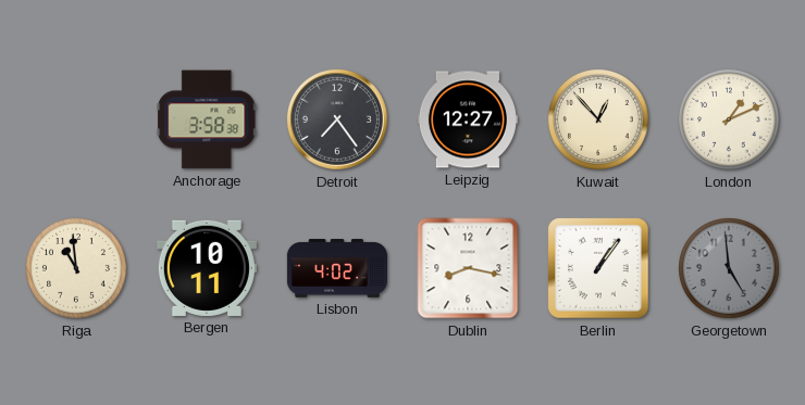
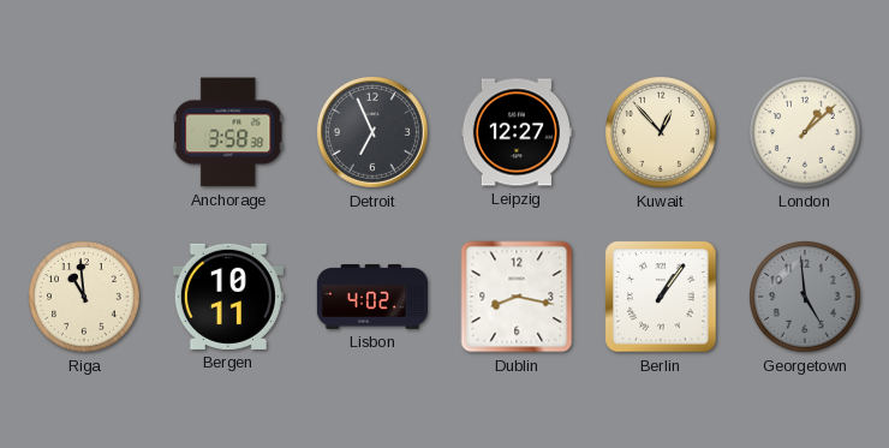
Detroit: 7:24 -> 6:56 (372, 132)
London: 1:11 -> 1:08 (806, 133)
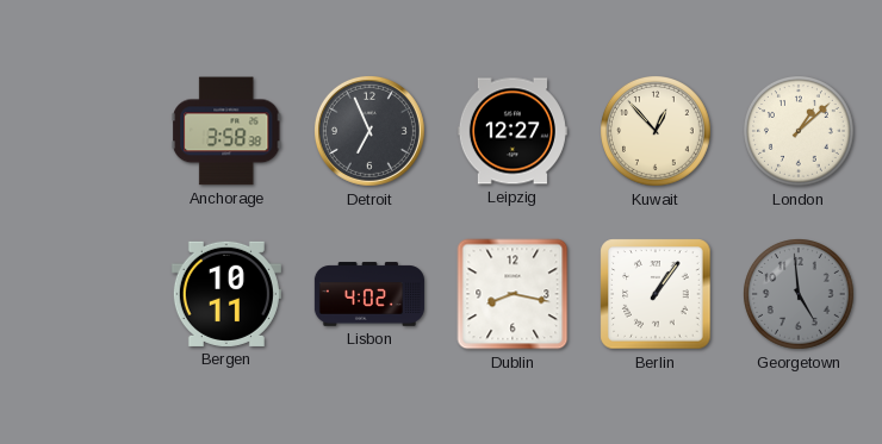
Riga: 10:59 -> none (85, 298)
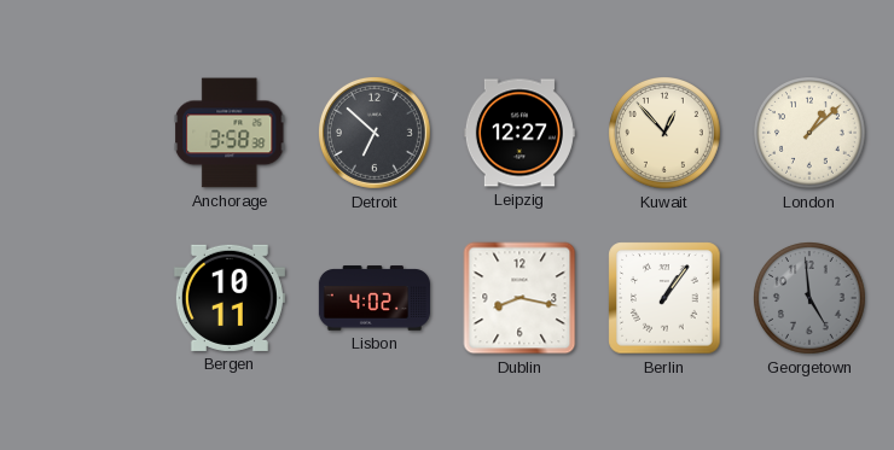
Detroit: 6:56 -> 6:52 (375, 133)
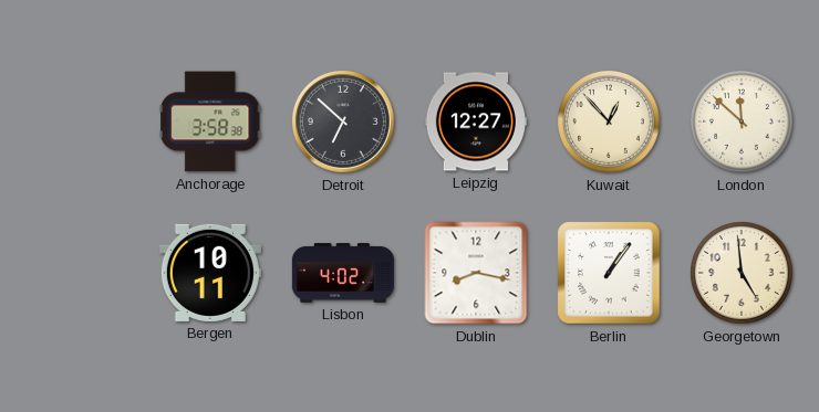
London: 1:08 -> 11:52 (743, 123)
Georgetown dial: grey -> cream (743, 274)
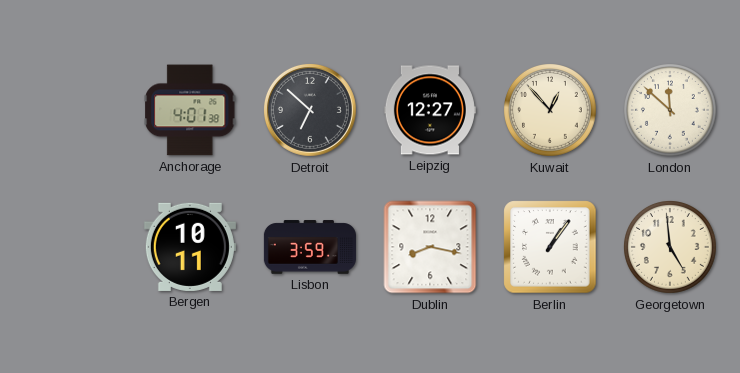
Anchorage: 3:58 -> 4:01 (190, 110)
Lisbon: 4:02 -> 3:59 (310, 247)
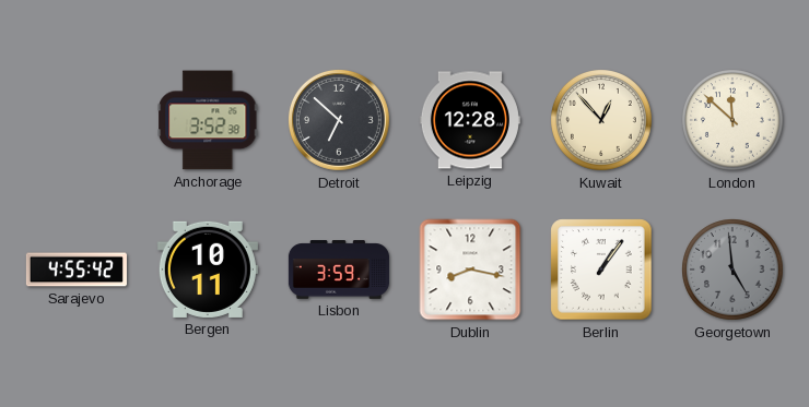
Anchorage: 4:01 -> 3:52 (208, 120)
Leipzig: 12:27 -> 12:28 (470, 120)
Sarajevo: none -> 4:55 (77, 270)
Georgetown dial: cream -> grey (734, 271)
